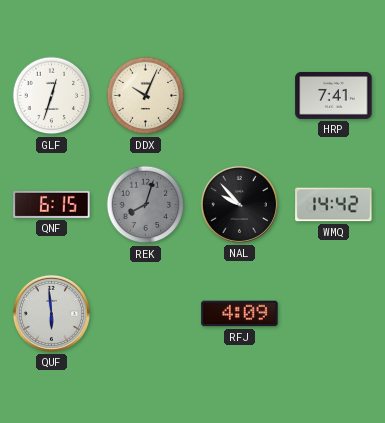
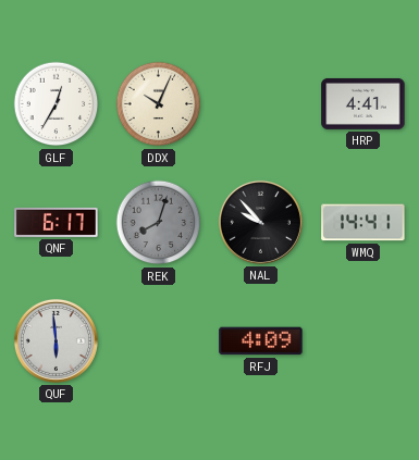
GLF: 12:33 -> 12:35 (57, 104)
HRP: 7:41 -> 4:41 (363, 103)
QNF: 6:15 -> 6:17 (57, 222)
WMQ: 14:42 -> 14:41 (363, 223)
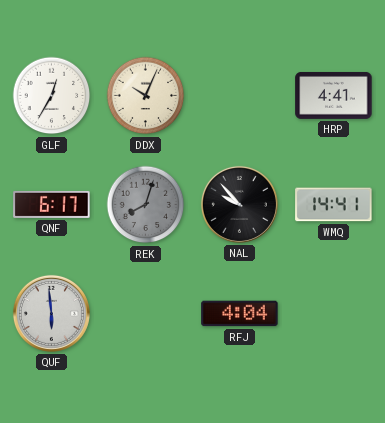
RFJ: 4:09 -> 4:04 (240, 314)
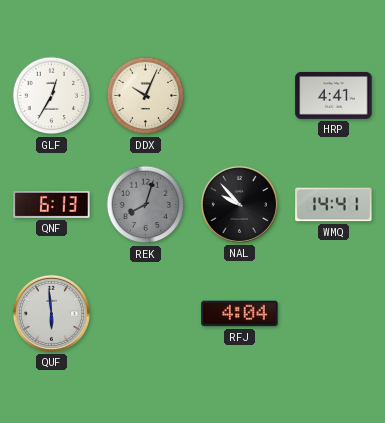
QNF: 6:17 -> 6:13 (52, 204)
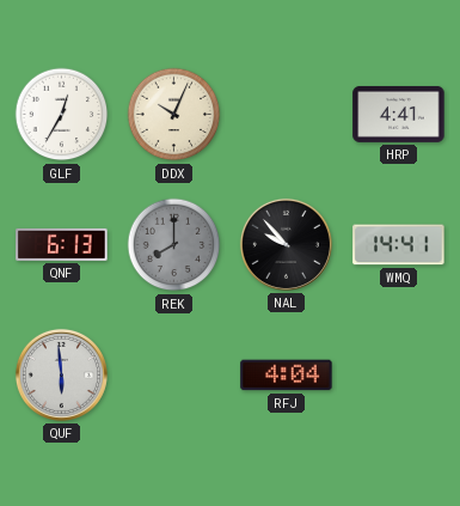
REK: 8:03 -> 8:00 (174, 245)
